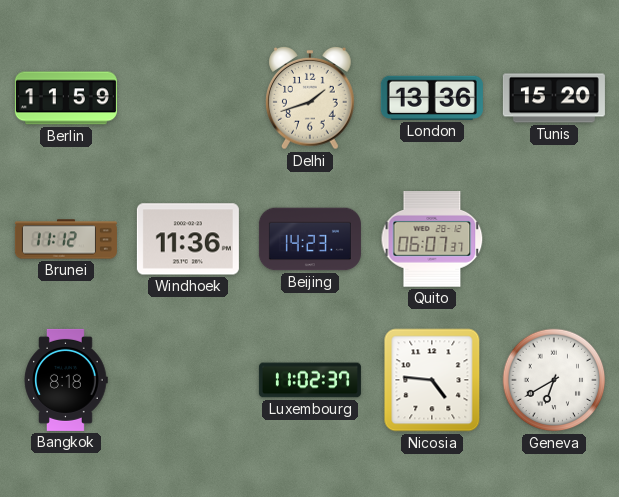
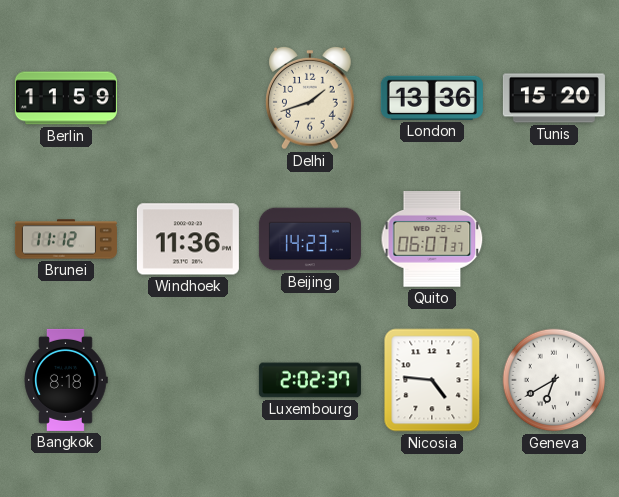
Luxembourg: 11:02 -> 2:02 (310, 380)
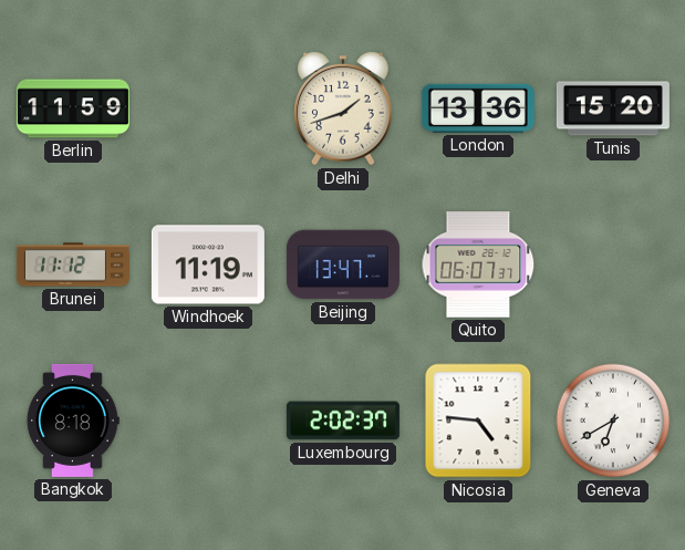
Windhoek: 11:36 -> 11:19 (208, 264)
Beijing: 14:23 -> 13:47 (343, 264)
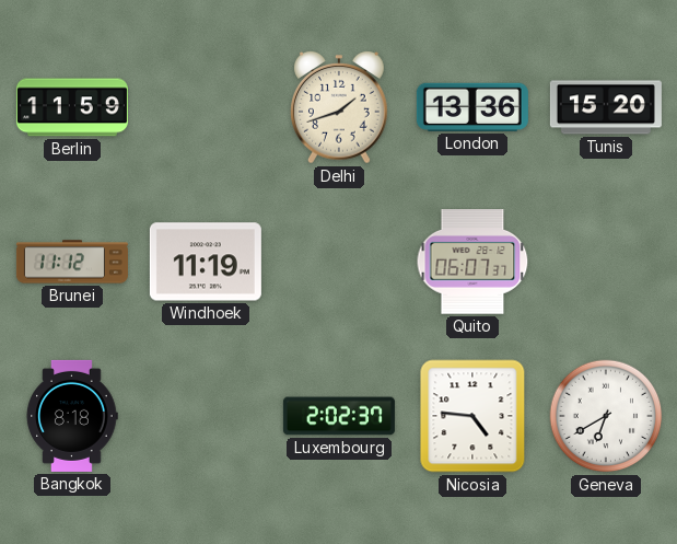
Beijing: 13:47 -> none (343, 264)
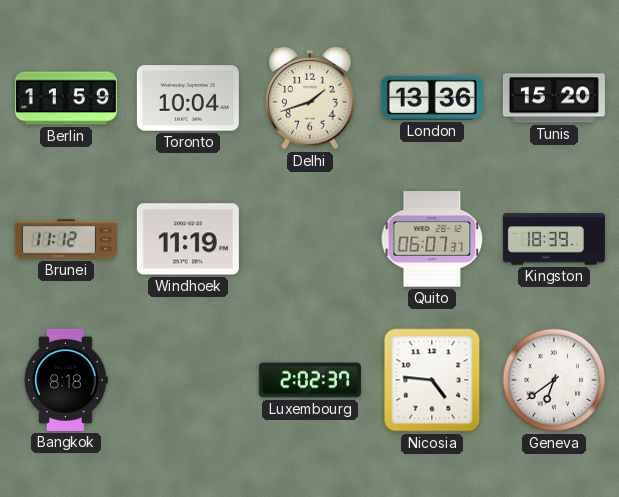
Toronto: none -> 10:04 (188, 98)
Kingston: none -> 18:39 (554, 239)
Geneva: 6:40 -> 6:39 (554, 380)
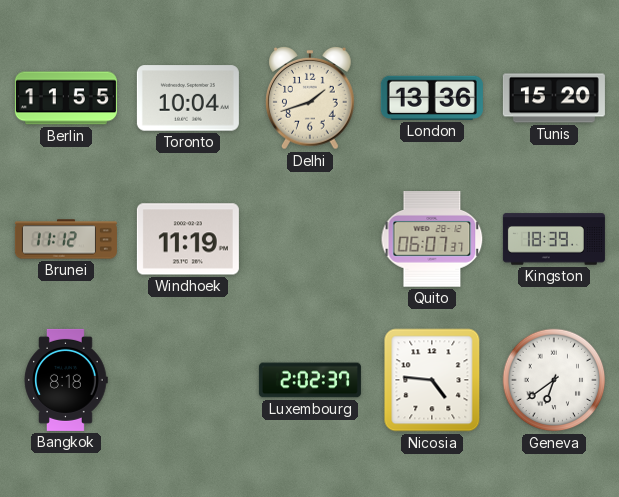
Berlin: 11:59 -> 11:55 (66, 98)
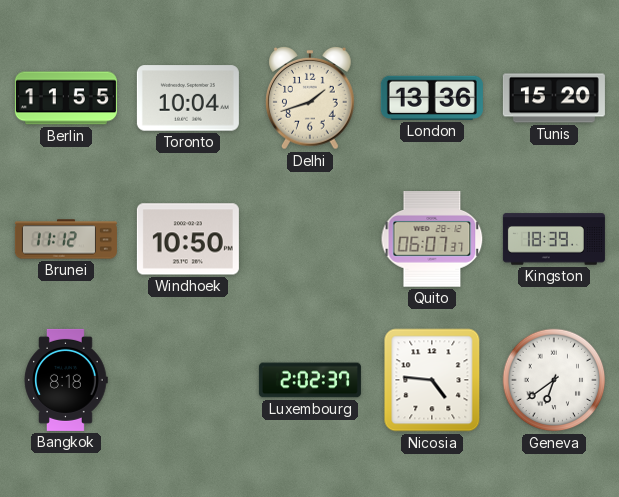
Windhoek: 11:19 -> 10:50 (188, 239)
